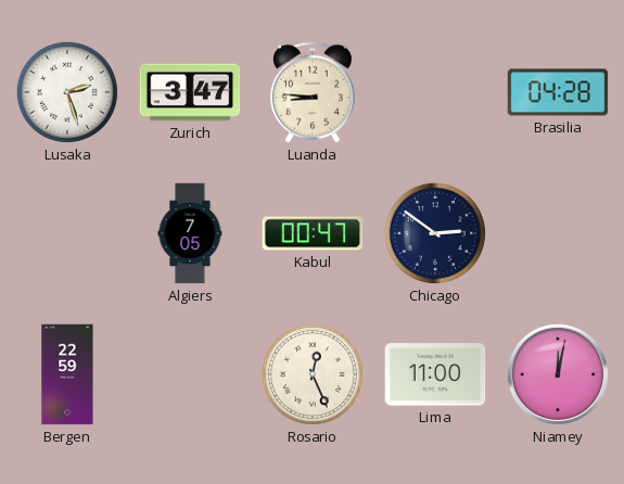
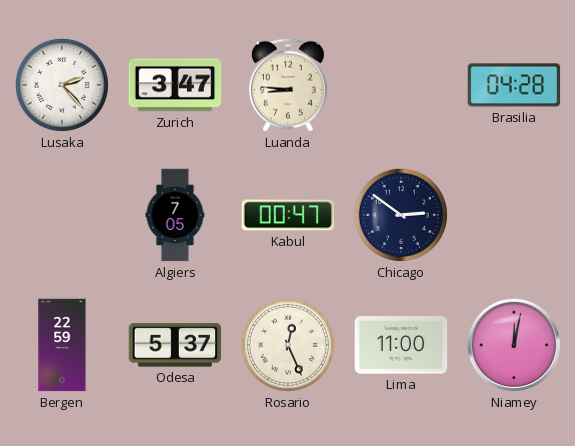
Lusaka: 2:27 -> 2:23 (62, 85)
Odesa: none -> 5:37 (175, 345)
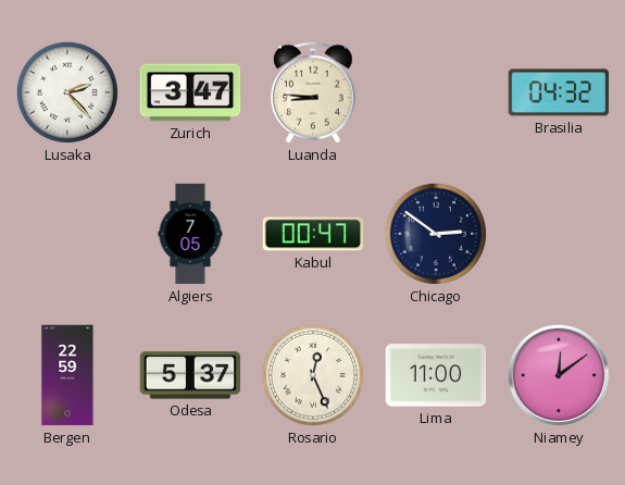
Brasilia: 04:28 -> 04:32 (559, 92)
Niamey: 12:02 -> 12:09 (559, 375)
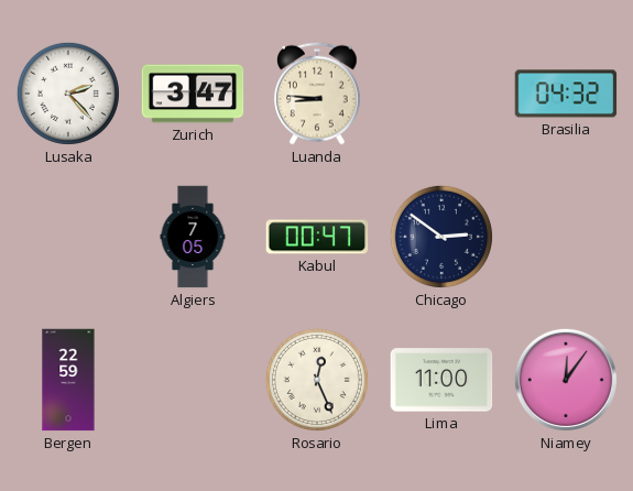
Odesa: 5:37 -> none (190, 375)
Niamey: 12:09 -> 12:06 (566, 380)
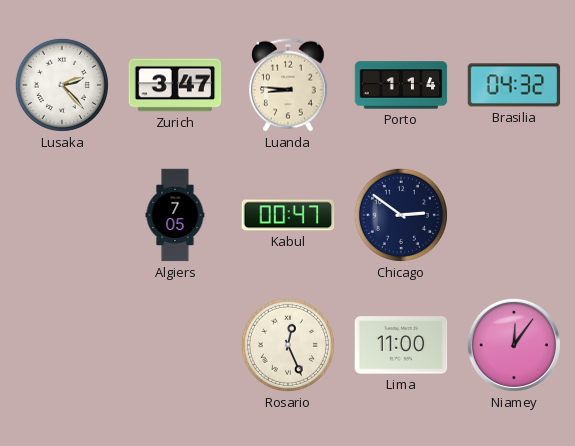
Porto: none -> 1:14 (401, 85)
Bergen: 22:59 -> none (68, 380)
